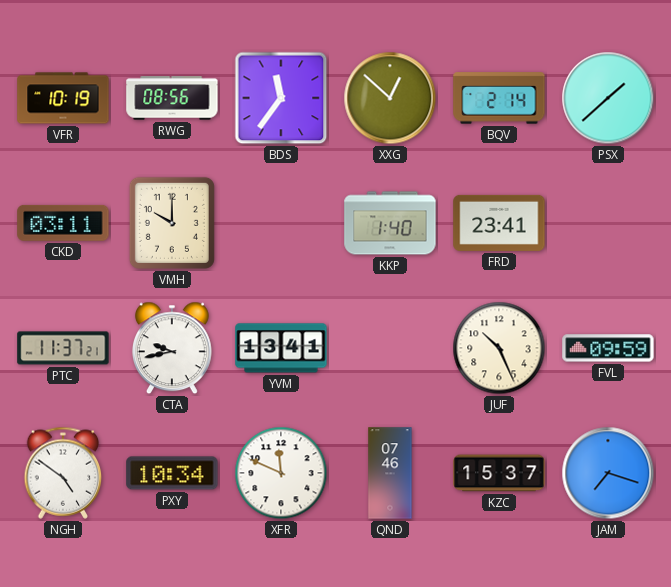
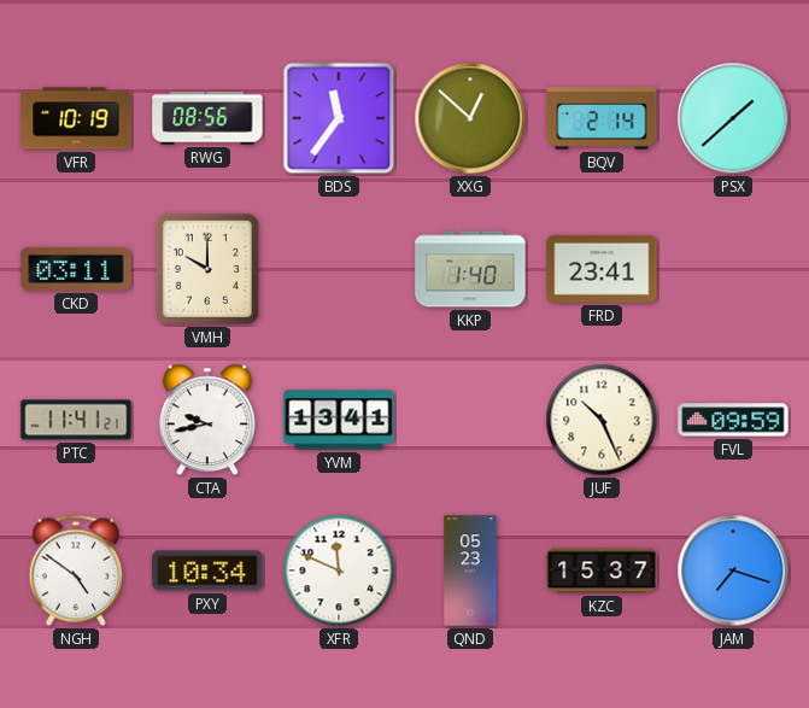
PTC: 11:37 -> 11:41 (76, 420)
QND: 07:46 -> 05:23 (470, 571)
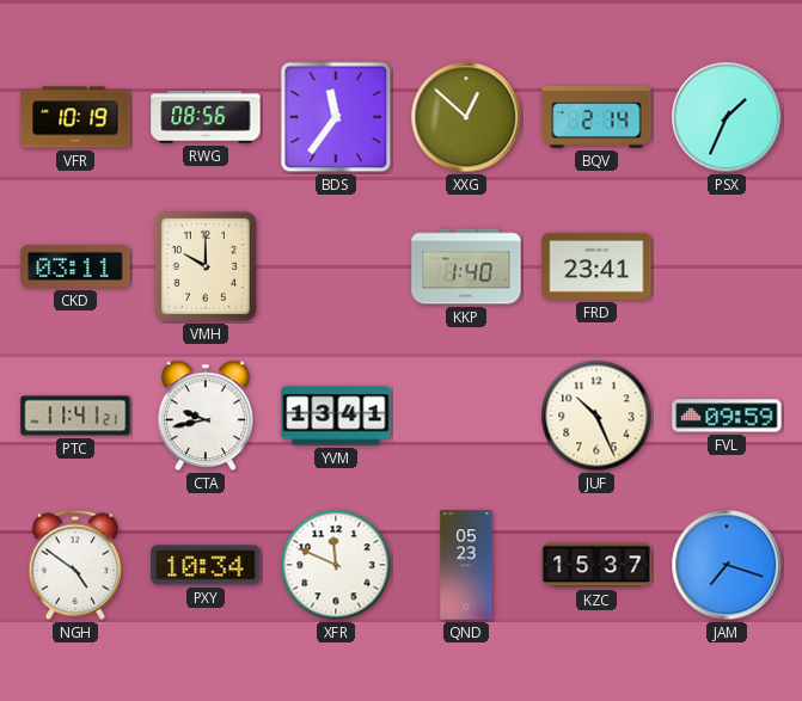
PSX: 1:38 -> 1:34 (727, 117)
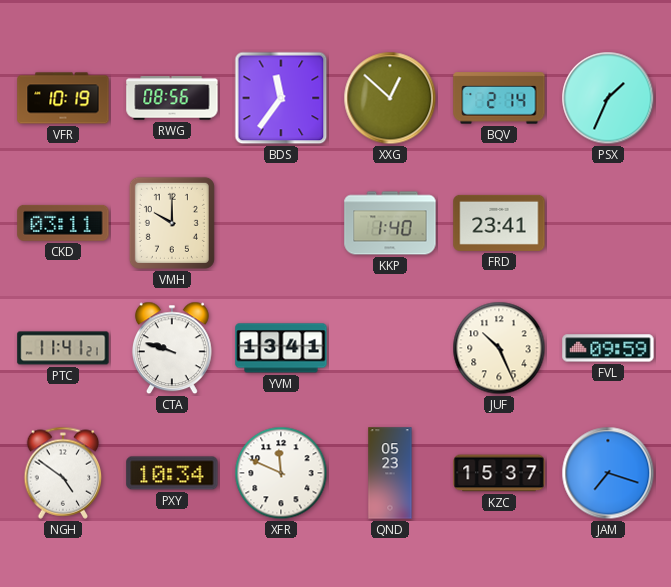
CTA: 9:43 -> 9:48 (172, 348)
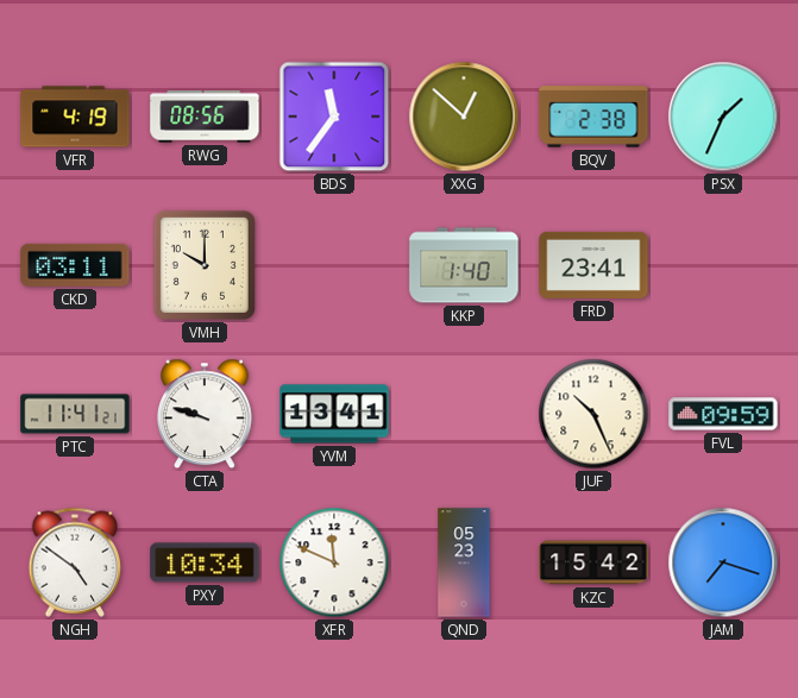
VFR: 10:19 -> 4:19 (75, 117)
BQV: 2:14 -> 2:38 (593, 117)
KZC: 15:37 -> 15:42 (593, 562)
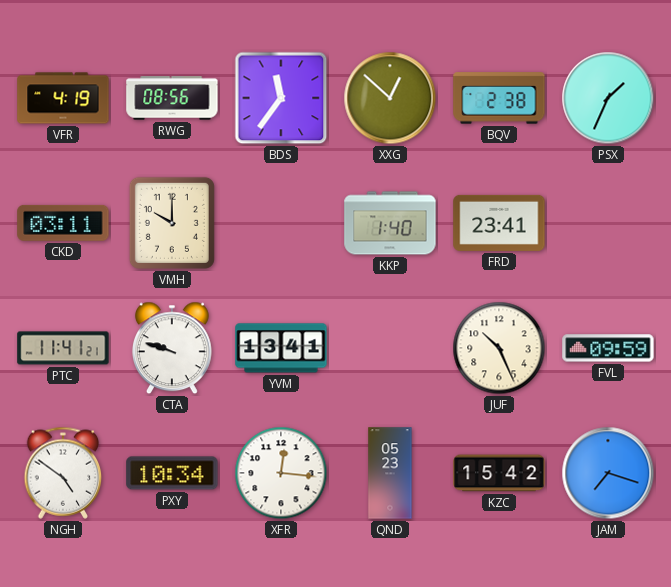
XFR: 11:49 -> 12:16 (281, 473)
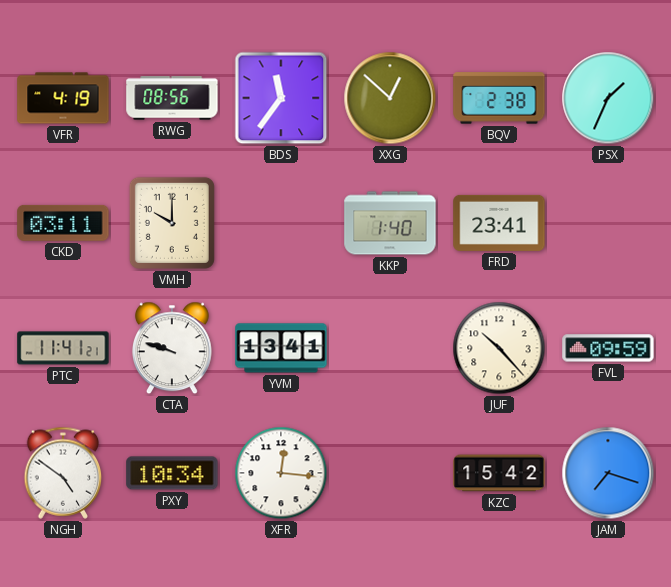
JUF: 10:26 -> 10:23 (499, 348)
QND: 05:23 -> none (390, 473)
